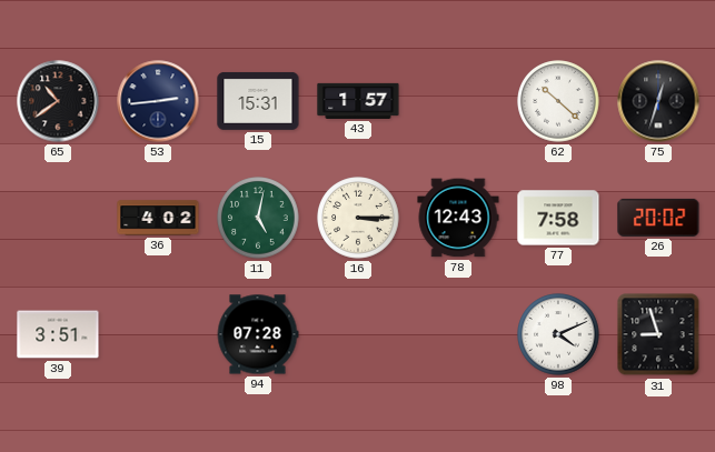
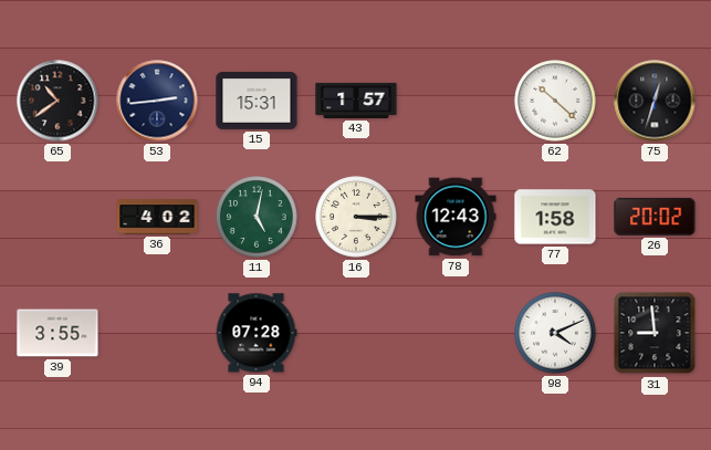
77: 7:58 -> 1:58 (555, 217)
39: 3:51 -> 3:55 (57, 333)
31: 8:57 -> 8:59 (655, 333)
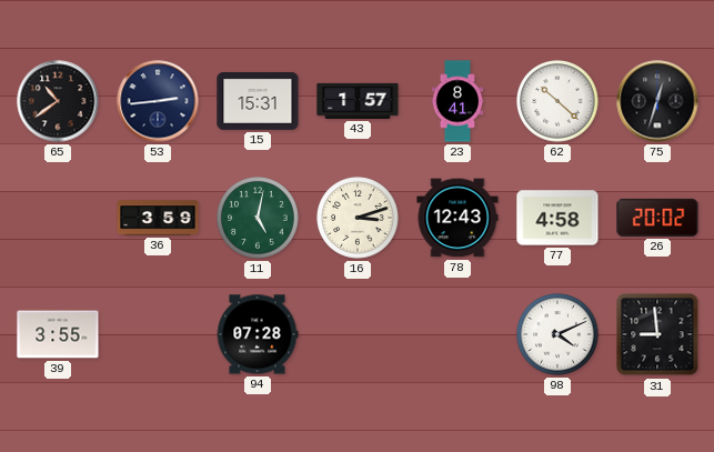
23: none -> 8:41 (457, 101)
36: 4:02 -> 3:59 (158, 218)
16: 3:15 -> 3:12 (358, 218)
77: 1:58 -> 4:58 (557, 218)
